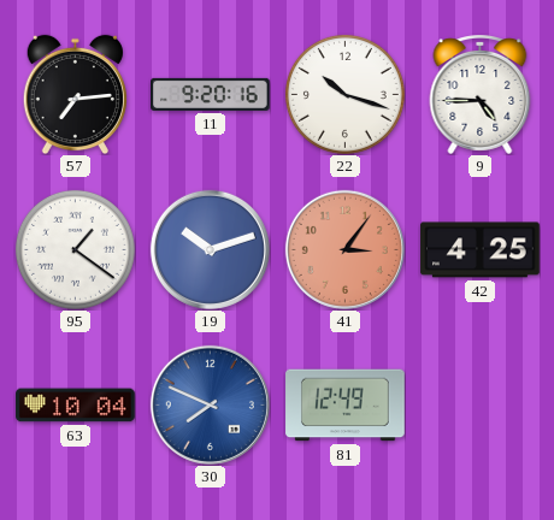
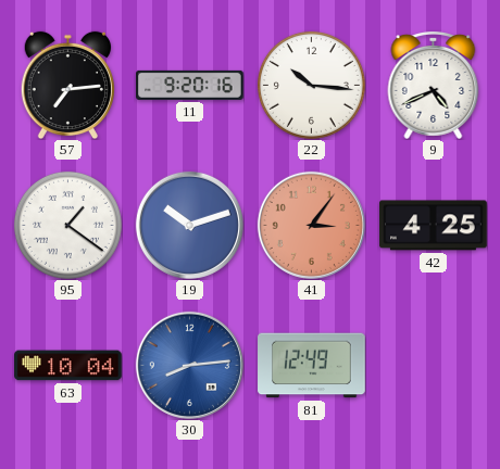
22: 10:18 -> 10:16 (311, 85)
9: 4:45 -> 4:41 (434, 86)
30: 7:49 -> 8:14 (189, 365)
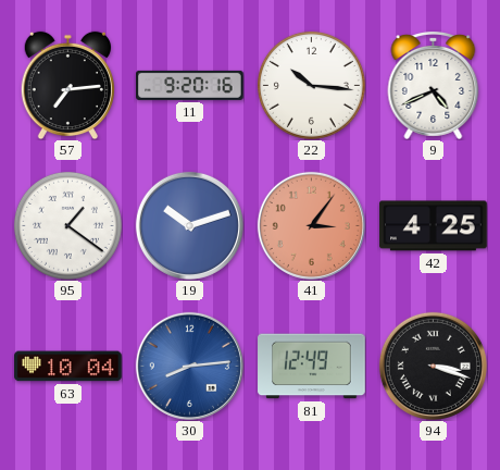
94: none -> 3:18 (433, 366)
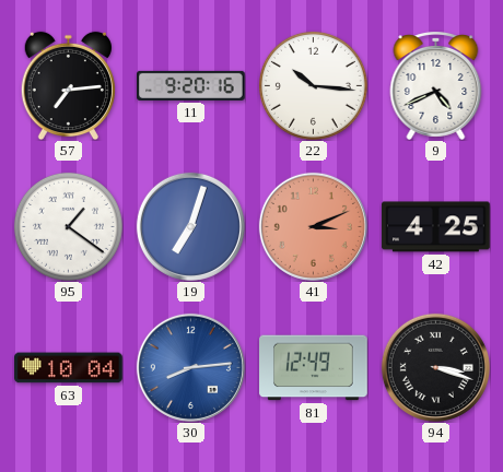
19: 10:12 -> 7:03 (190, 226)
41: 3:06 -> 3:11 (313, 226)
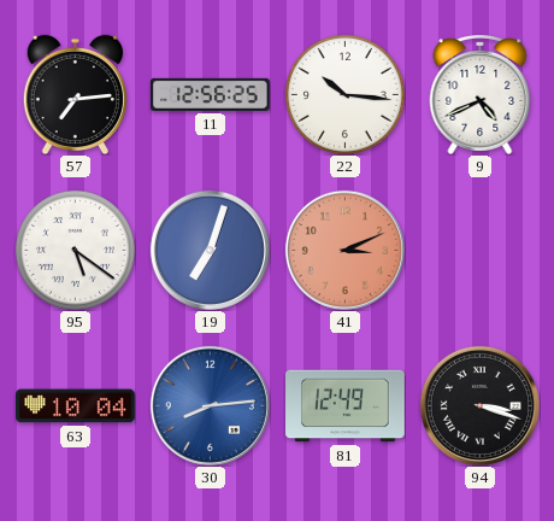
11: 9:20 -> 12:56 (211, 94)
95: 1:21 -> 5:21 (75, 250)
42: 4:25 -> none (436, 227)
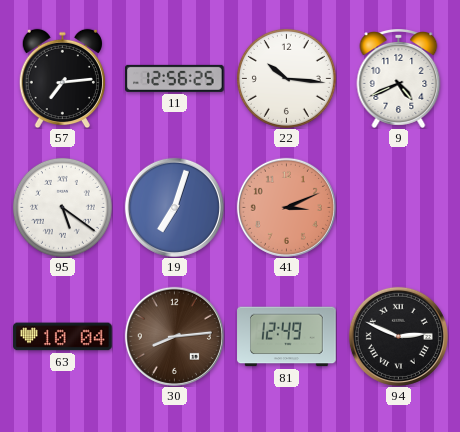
30 dial: blue -> brown (174, 336)
94: 3:18 -> 2:49 (398, 336)
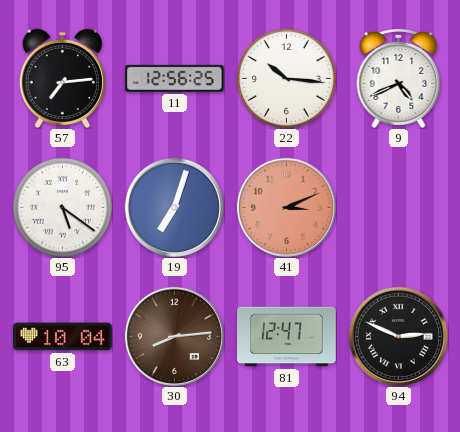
81: 12:49 -> 12:47 (287, 337)
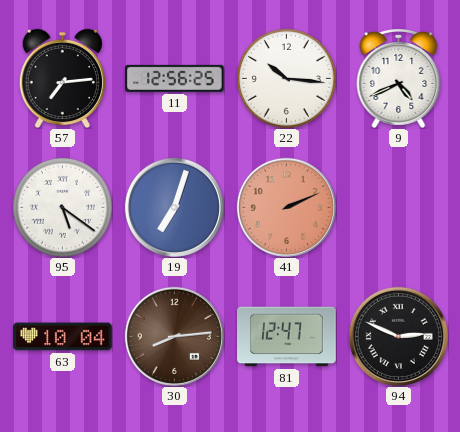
41: 3:11 -> 2:11 (286, 207)
